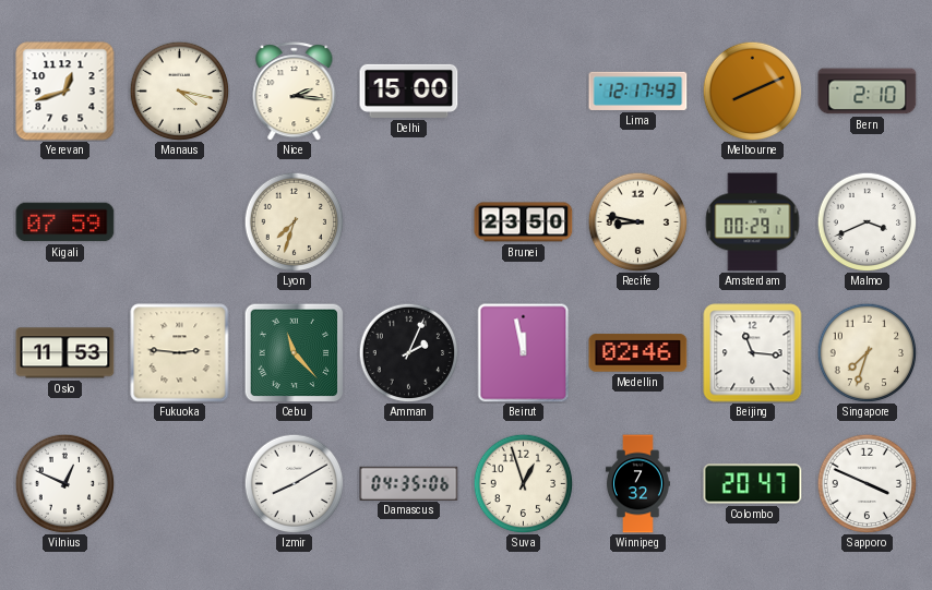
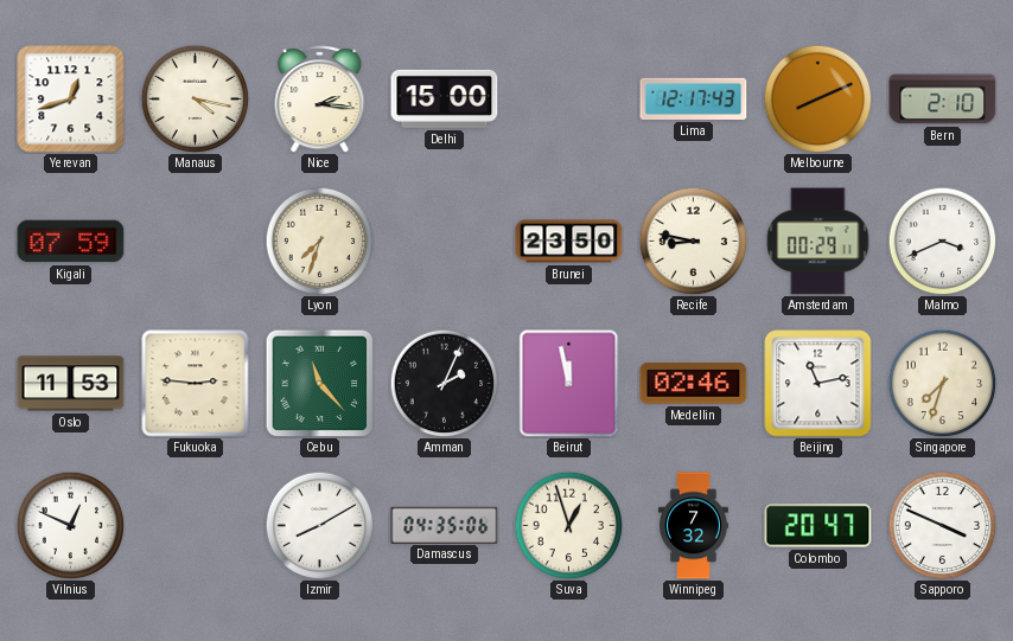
Beijing: 11:16 -> 11:13 (818, 384)
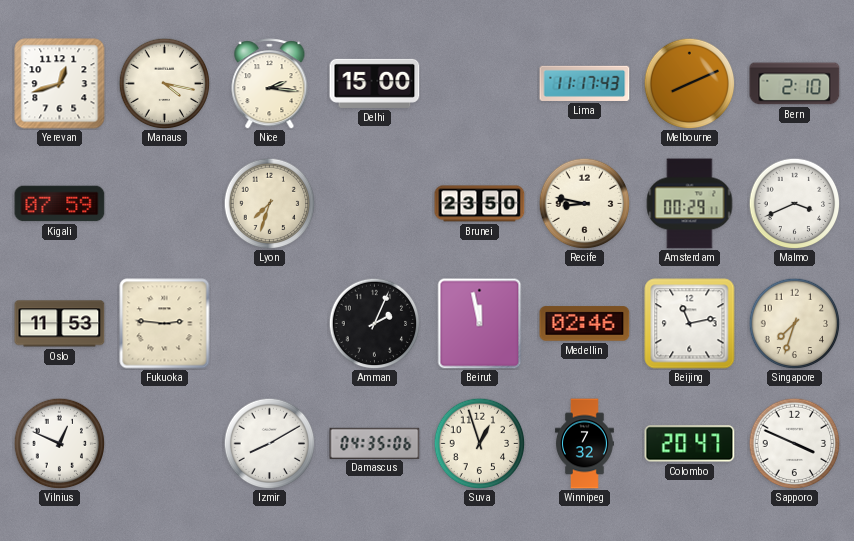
Lima: 12:17 -> 11:17 (585, 83)
Cebu: 11:23 -> none (319, 383)
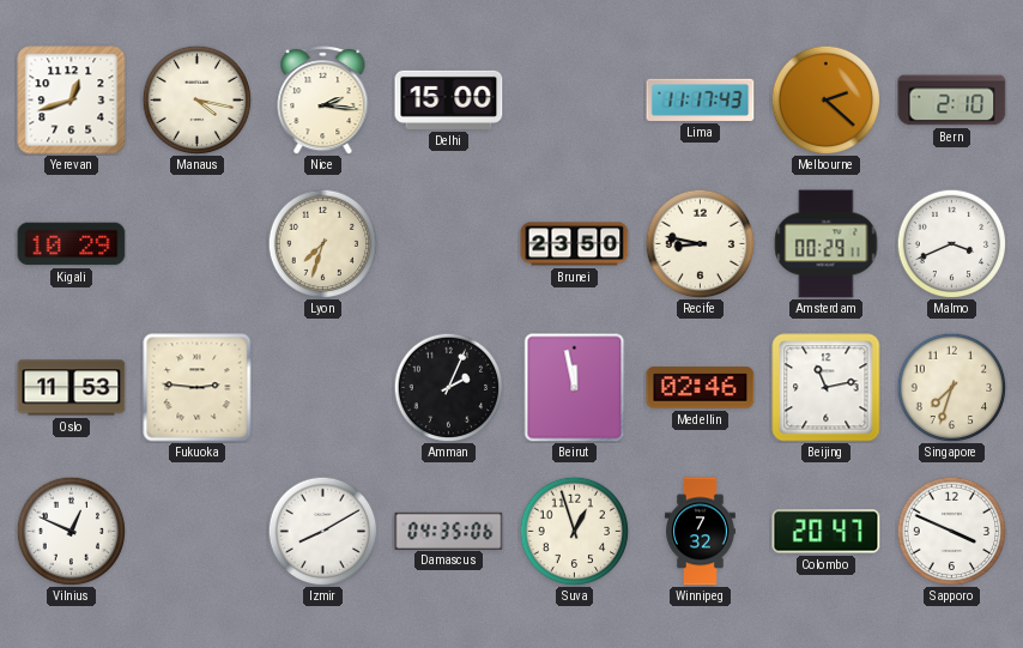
Melbourne: 8:11 -> 2:22 (825, 99)
Kigali: 07:59 -> 10:29 (72, 244)
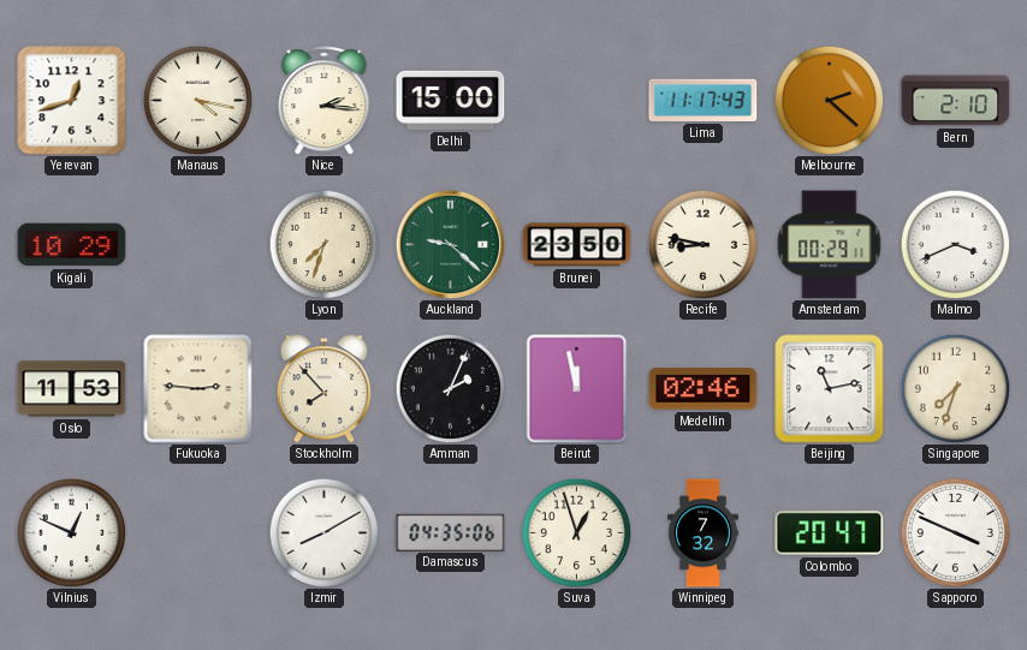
Auckland: none -> 9:22 (450, 244)
Stockholm: none -> 7:53 (325, 389)
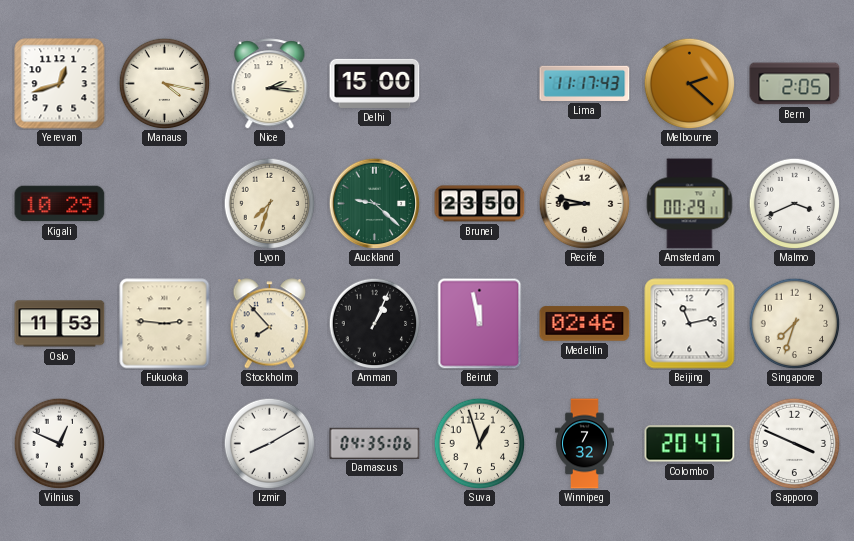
Bern: 2:10 -> 2:05 (795, 84)
Amman: 2:04 -> 1:04 (374, 323)
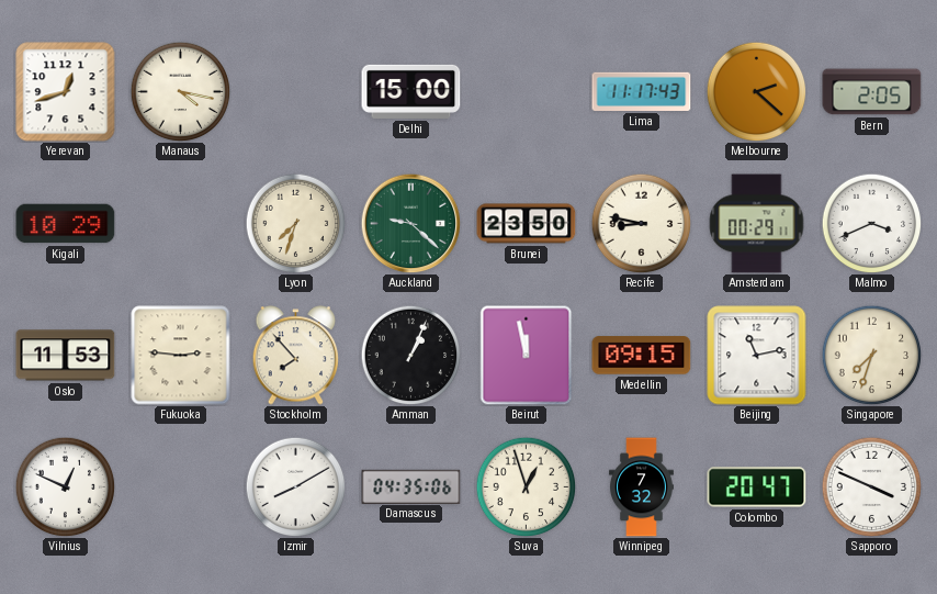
Nice: 2:16 -> none (270, 84)
Medellin: 02:46 -> 09:15 (642, 356)
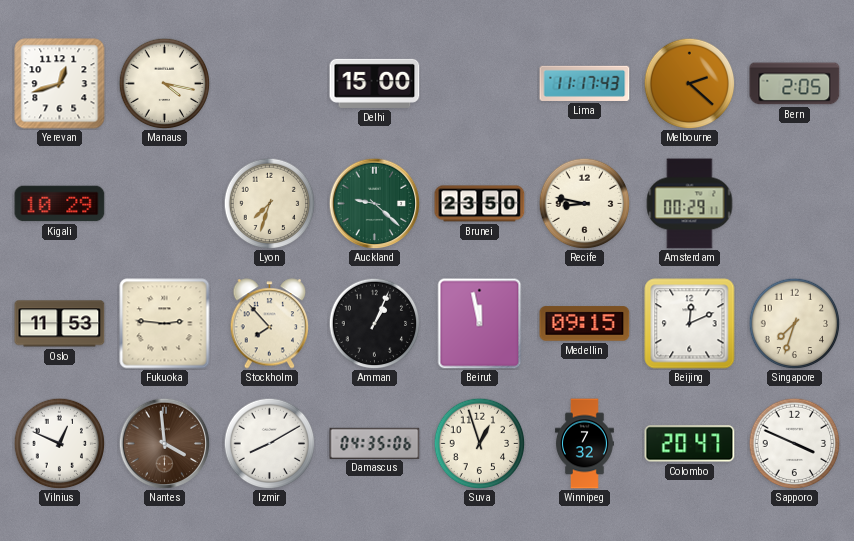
Malmo: 3:41 -> none (871, 223)
Beijing: 11:13 -> 12:11 (690, 324)
Nantes: none -> 3:59 (164, 443)
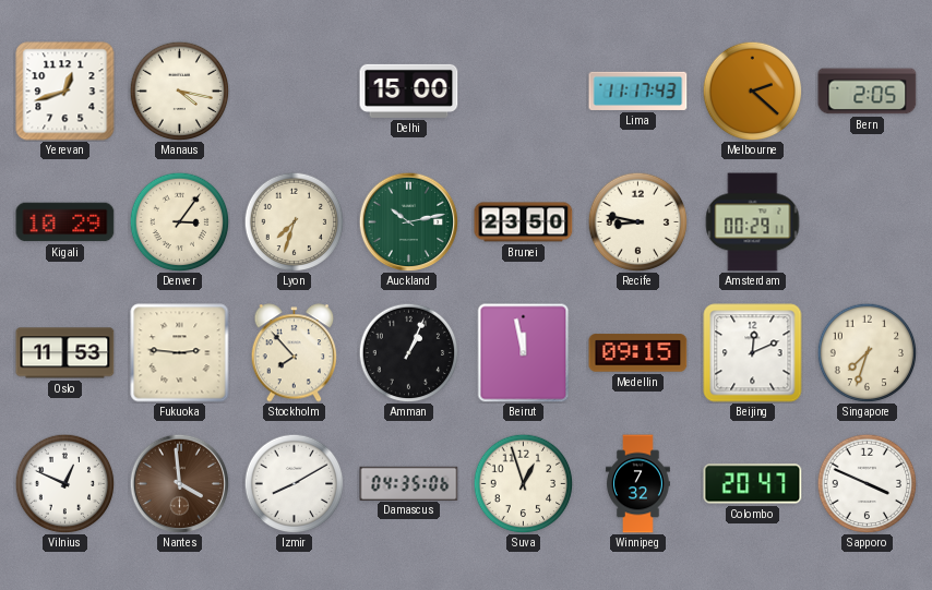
Denver: none -> 3:06 (179, 221)
Auckland: 9:22 -> 10:13 (408, 221)
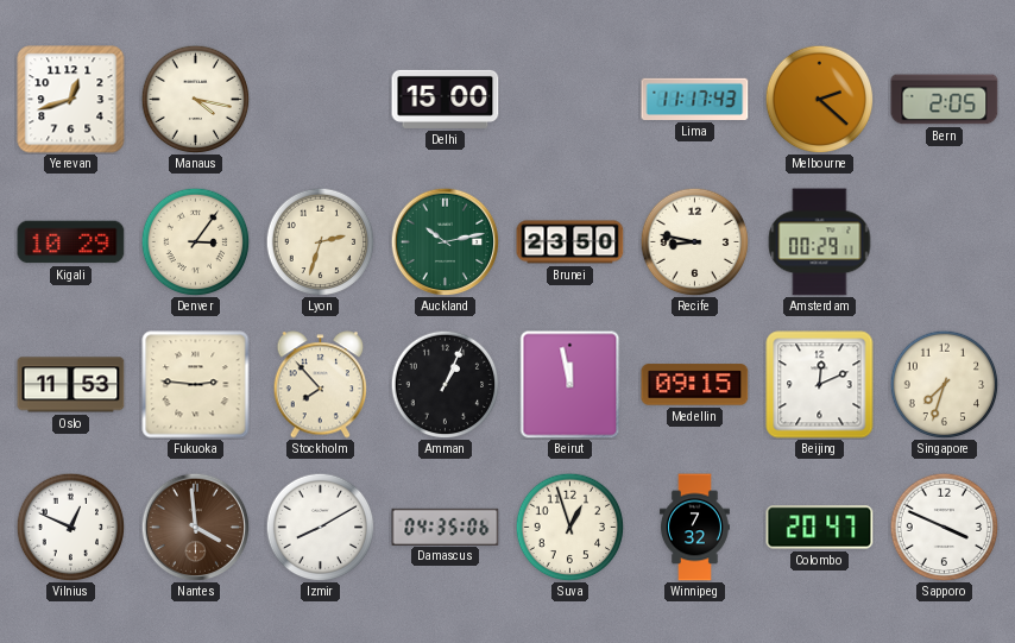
Lyon: 7:33 -> 2:33 (320, 241)
